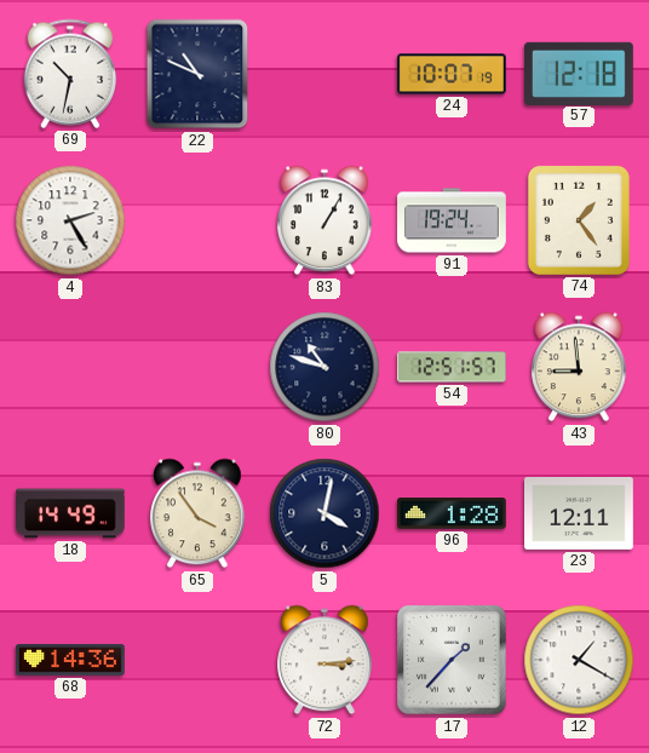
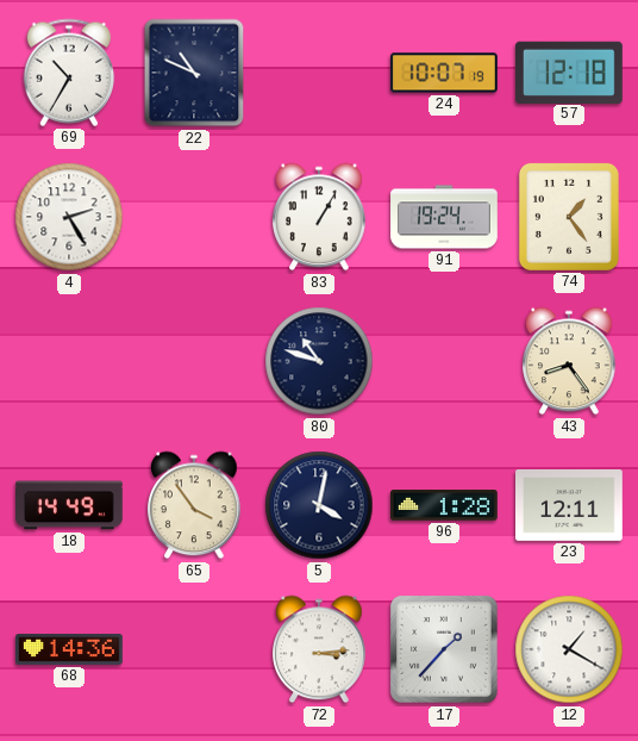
69: 10:32 -> 10:35 (69, 73)
54: 12:51 -> none (453, 367)
43: 8:59 -> 8:24 (569, 361)
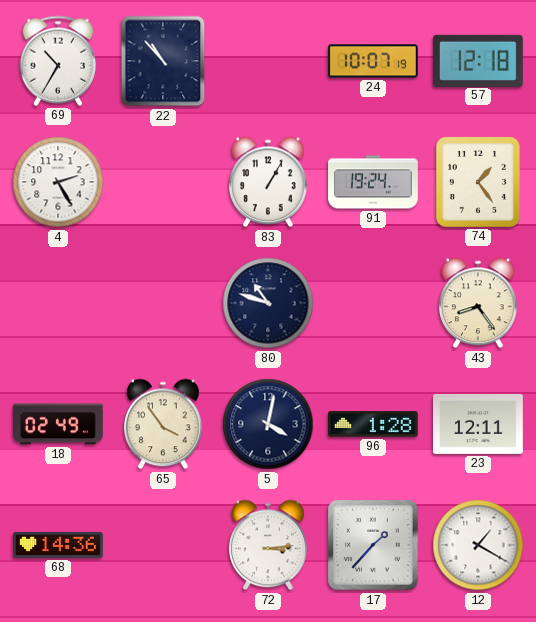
22: 10:49 -> 10:53 (163, 61)
18: 14:49 -> 02:49 (59, 424)
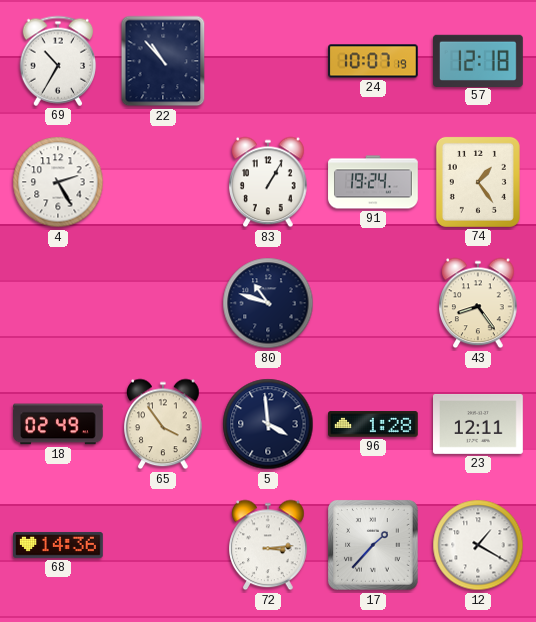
5: 4:02 -> 3:59 (268, 424)
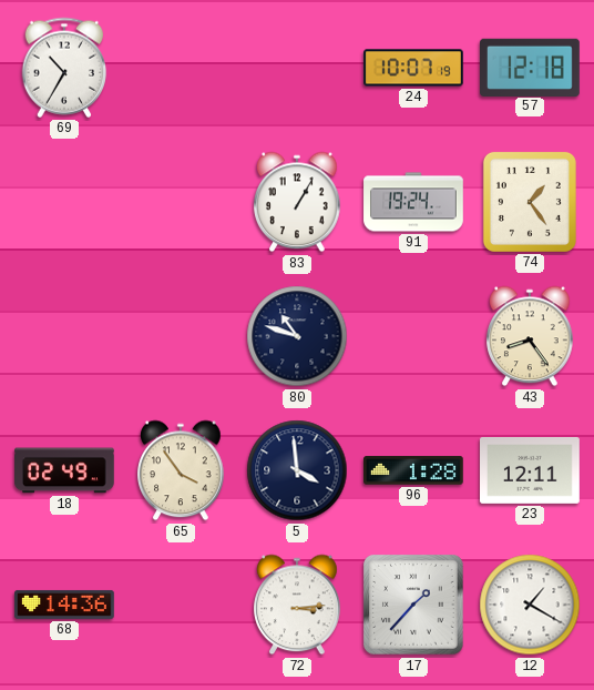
22: 10:53 -> none (163, 61)
4: 2:25 -> none (58, 182)
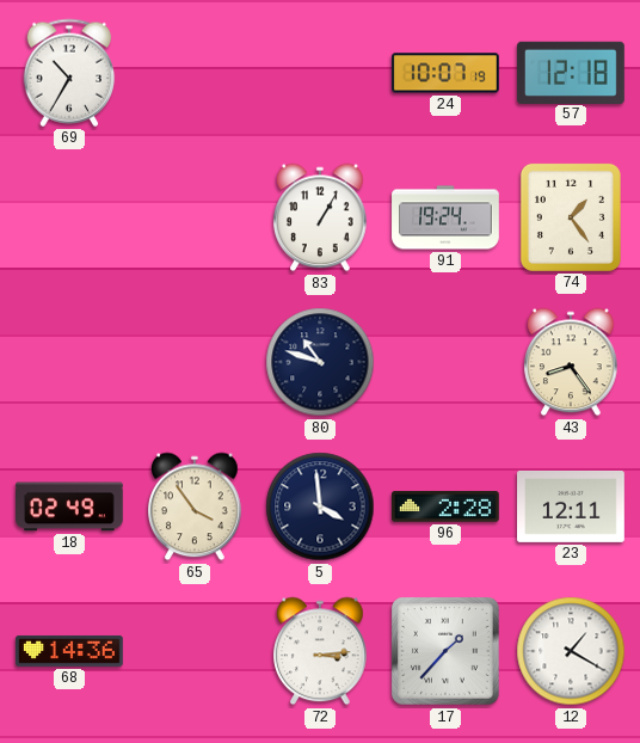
96: 1:28 -> 2:28 (447, 506)
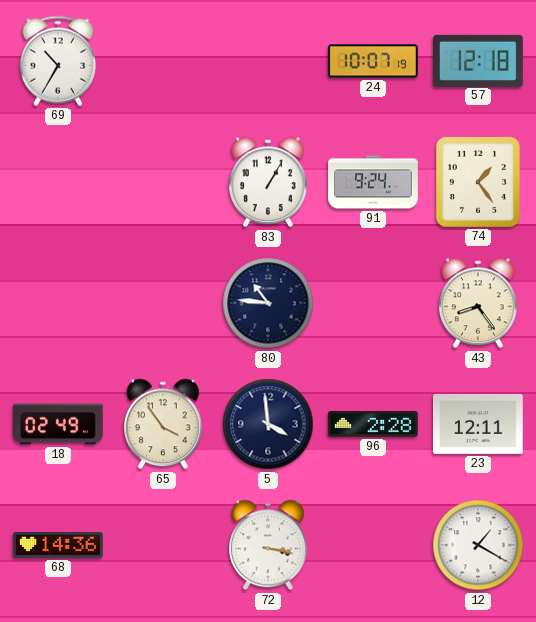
91: 19:24 -> 9:24 (373, 182)
80: 10:48 -> 10:46 (268, 303)
72: 3:14 -> 3:17 (268, 545)
17: 1:37 -> none (445, 651)
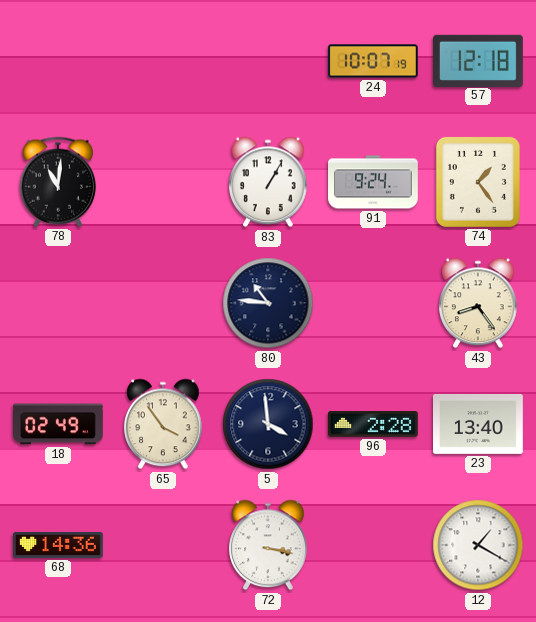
69: 10:35 -> none (58, 61)
78: none -> 11:01 (58, 182)
23: 12:11 -> 13:40 (479, 424)
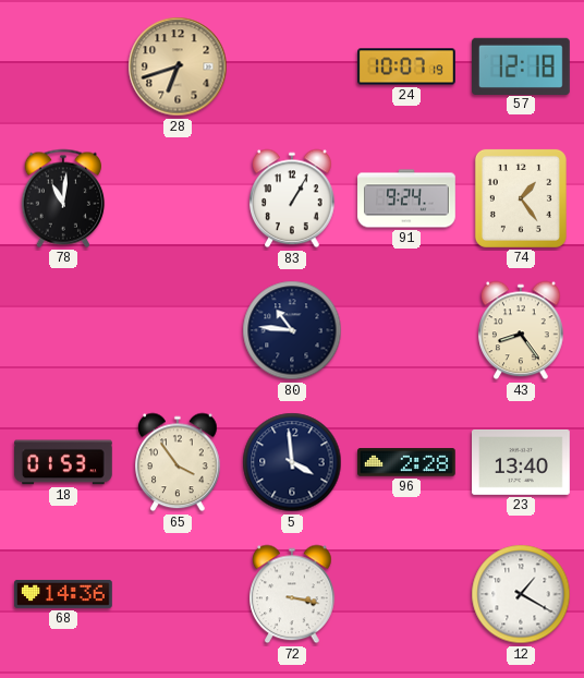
28: none -> 6:42 (178, 66)
18: 02:49 -> 01:53 (64, 462)
